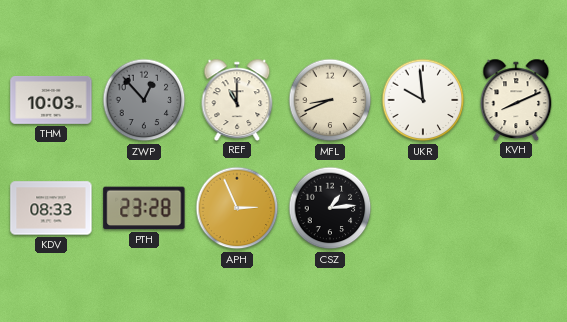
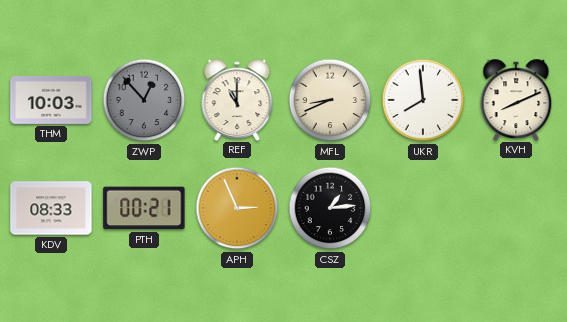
UKR: 9:59 -> 7:59 (423, 100)
PTH: 23:28 -> 00:21 (144, 208)
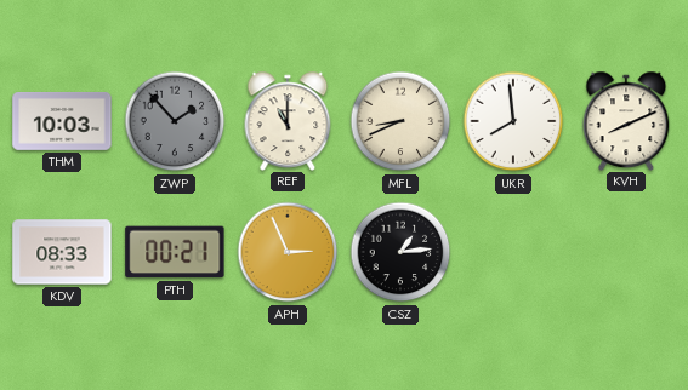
ZWP: 12:53 -> 1:53 (175, 121)
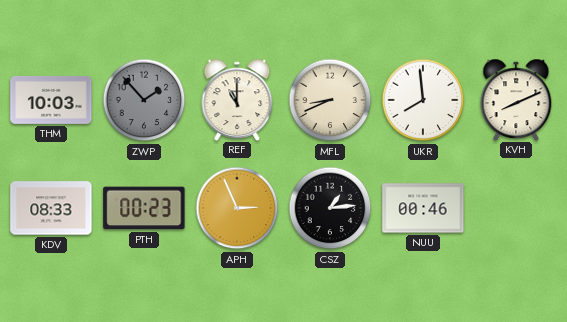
PTH: 00:21 -> 00:23 (144, 208)
NUU: none -> 00:46 (423, 208)
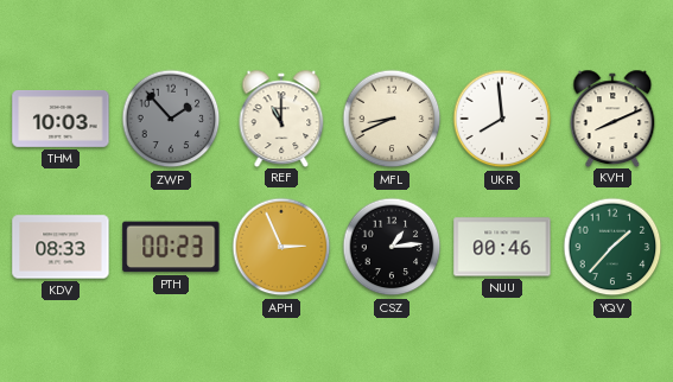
YQV: none -> 1:37 (612, 247)
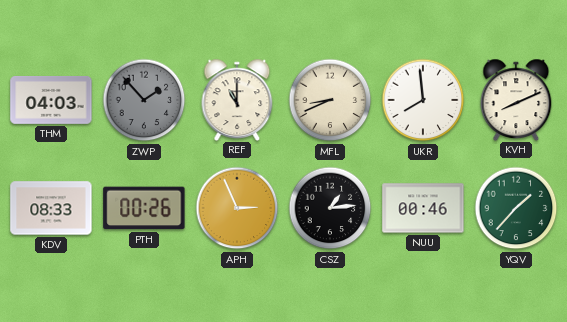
THM: 10:03 -> 04:03 (51, 101)
PTH: 00:23 -> 00:26 (144, 208)
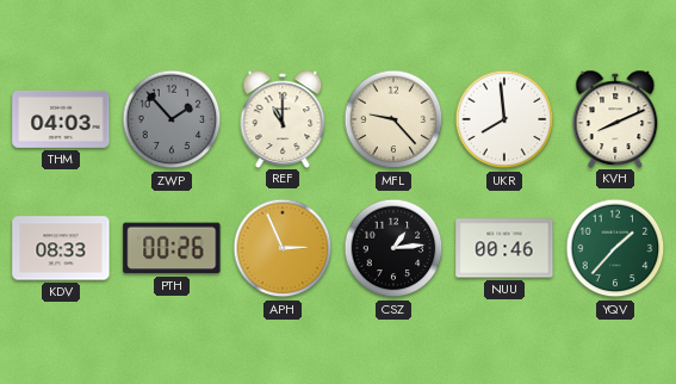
MFL: 8:41 -> 9:23 (393, 119)
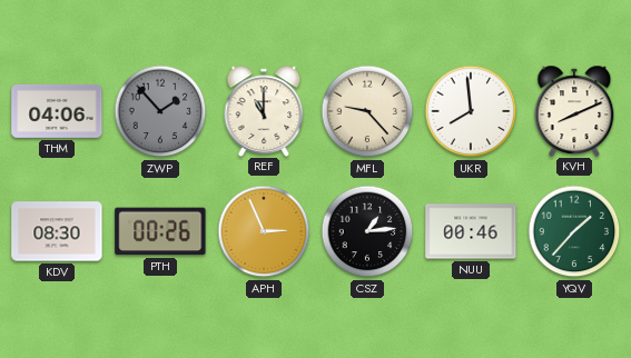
THM: 04:03 -> 04:06 (57, 112)
KDV: 08:33 -> 08:30 (57, 231)
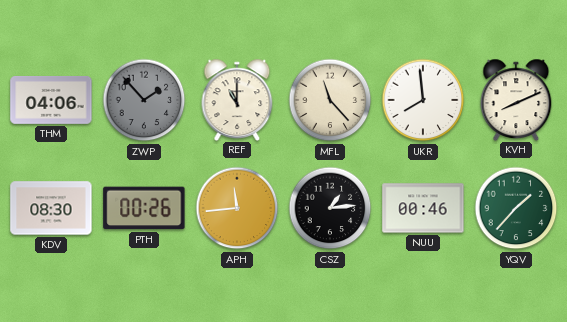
MFL: 9:23 -> 11:23 (330, 100)
APH: 2:56 -> 11:44 (237, 208)
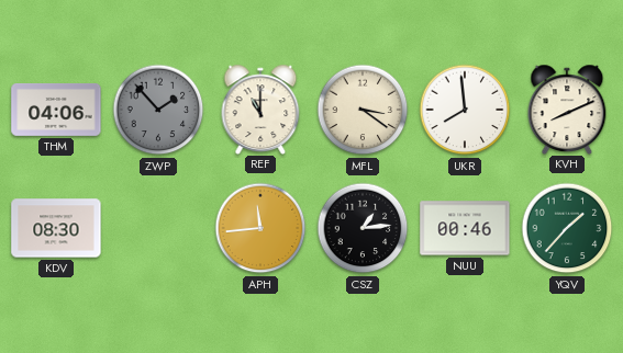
MFL: 11:23 -> 3:21 (363, 110)
PTH: 00:26 -> none (144, 208)
